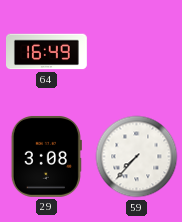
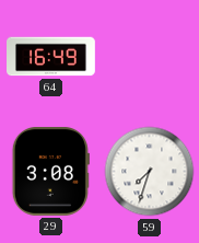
59: 7:37 -> 7:33 (150, 172)
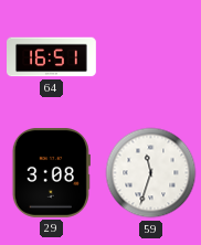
64: 16:49 -> 16:51 (52, 57)
59: 7:33 -> 11:33 (151, 173)
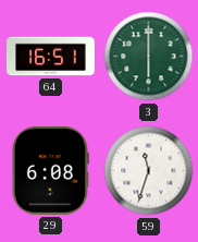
3: none -> 6:00 (149, 57)
29: 3:08 -> 6:08 (50, 170)
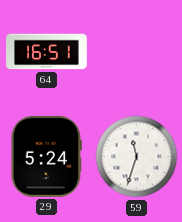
3: 6:00 -> none (149, 57)
29: 6:08 -> 5:24 (46, 156)
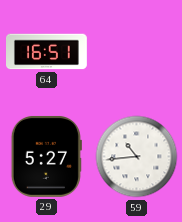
29: 5:24 -> 5:27 (46, 156)
59: 11:33 -> 10:44 (137, 157)
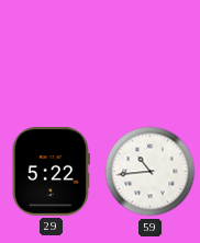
64: 16:51 -> none (47, 52)
29: 5:27 -> 5:22 (51, 171)
